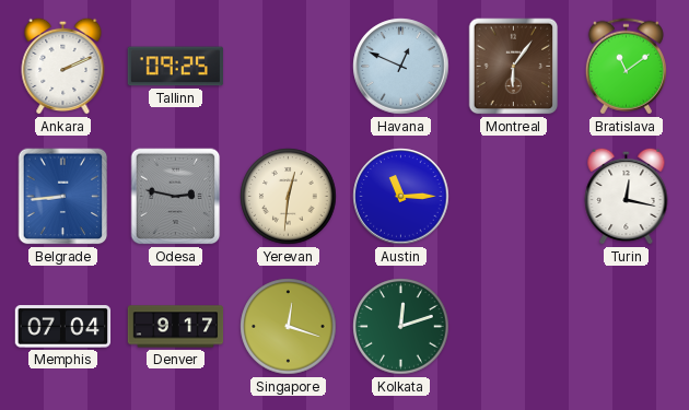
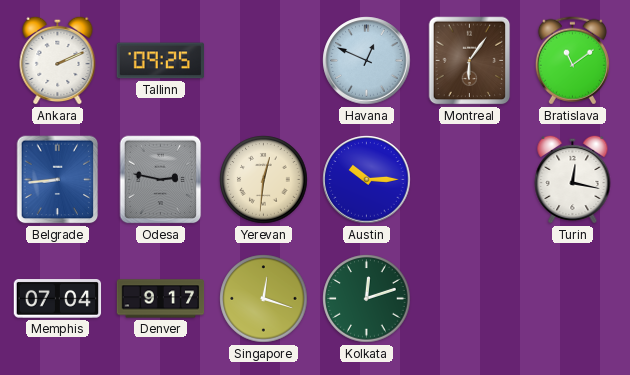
Austin: 11:15 -> 10:15 (367, 180)
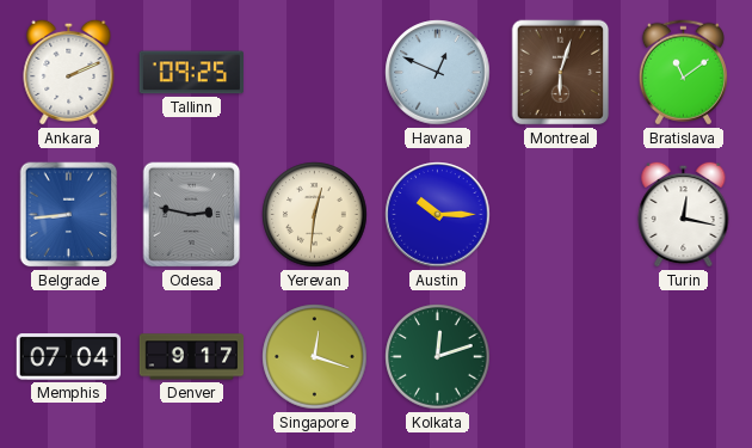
Montreal: 6:06 -> 6:03 (561, 73)
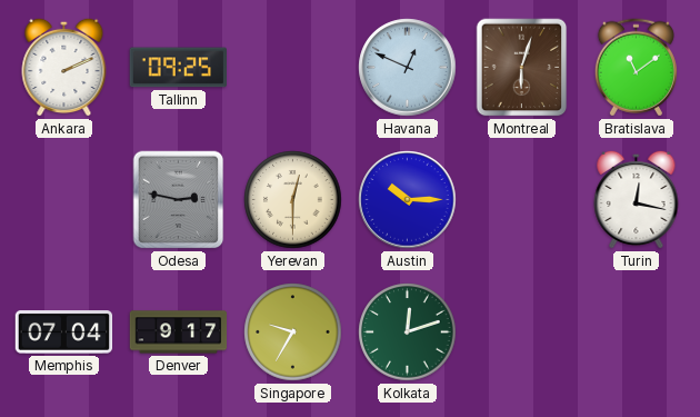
Belgrade: 8:44 -> none (69, 215)
Yerevan: 12:31 -> 12:30 (293, 200)
Singapore: 12:18 -> 9:35 (293, 332)
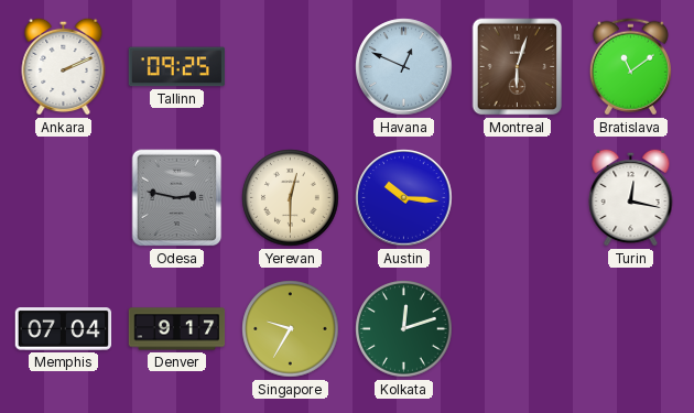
Austin: 10:15 -> 10:16 (404, 198)
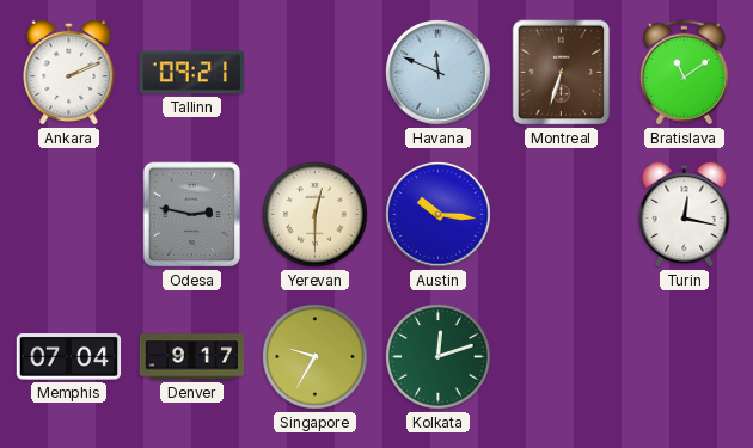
Tallinn: 09:25 -> 09:21 (191, 73)
Havana: 12:49 -> 11:49 (439, 73)
Montreal: 6:03 -> 6:33 (562, 73)
